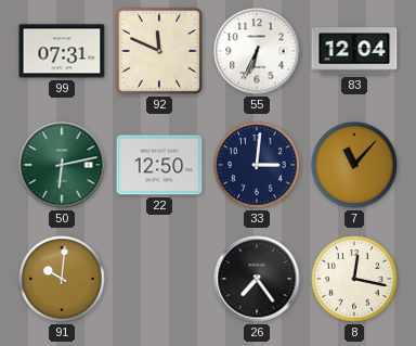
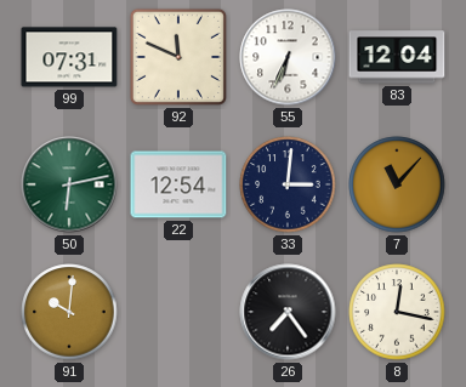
22: 12:50 -> 12:54 (178, 184)
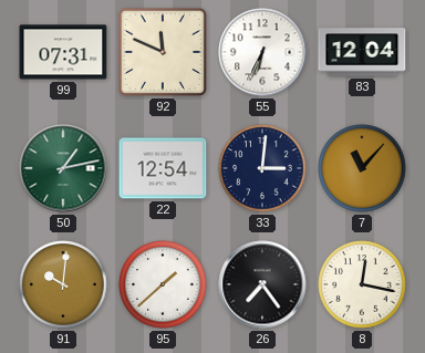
50: 6:13 -> 1:13 (63, 168)
95: none -> 1:38 (163, 284)
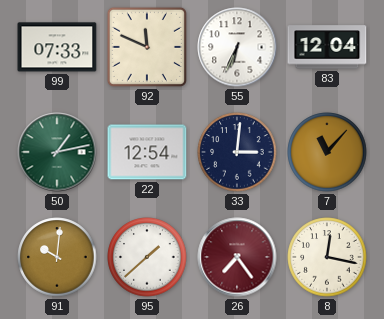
99: 07:31 -> 07:33 (57, 47)
26 dial: black -> burgundy (237, 257)
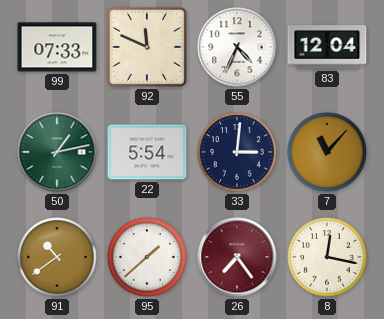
55: 6:34 -> 4:34 (237, 47)
22: 12:54 -> 5:54 (147, 152)
91: 10:01 -> 10:39 (57, 257)
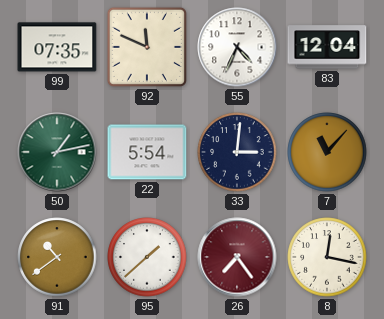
99: 07:33 -> 07:35 (57, 47)
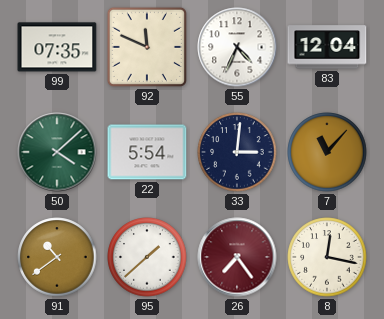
50: 1:13 -> 4:08 (57, 152)
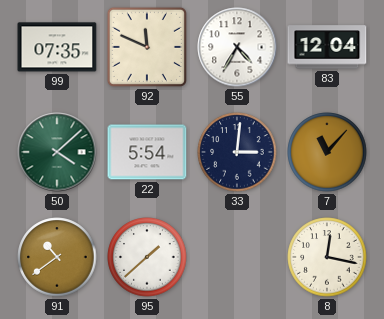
55: 4:34 -> 4:35 (237, 47)
26: 7:24 -> none (237, 257)
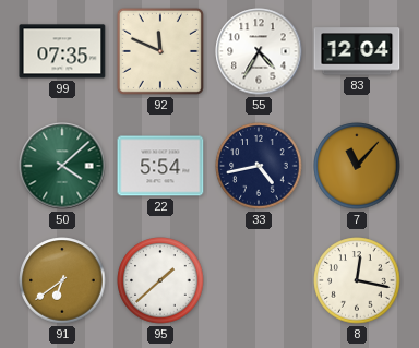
33: 3:01 -> 4:43 (259, 166)
91: 10:39 -> 6:39 (62, 280)
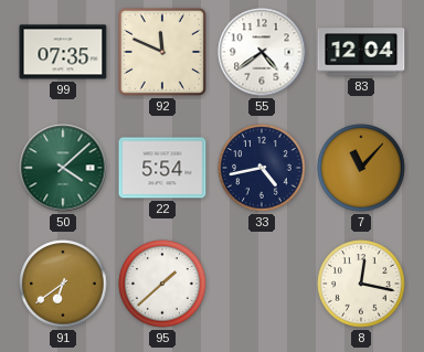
55: 4:35 -> 4:39 (262, 52)
